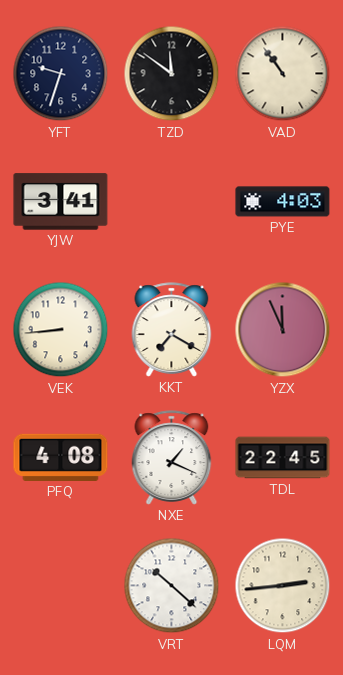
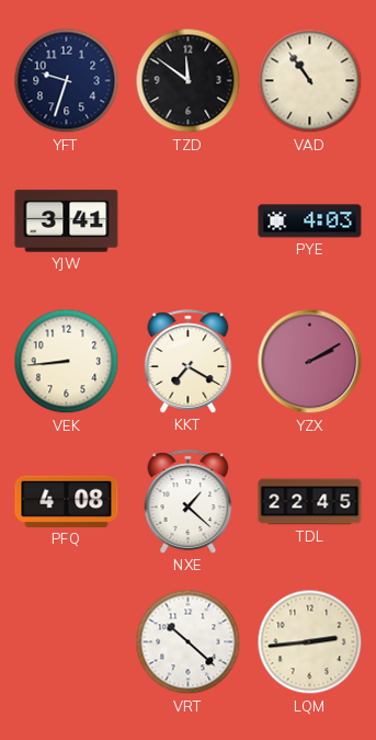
YZX: 11:56 -> 2:10 (310, 362)
NXE: 1:19 -> 1:22 (189, 502)
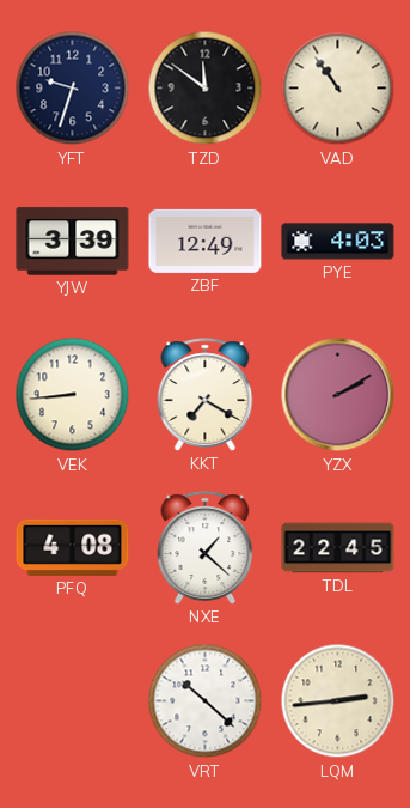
YJW: 3:41 -> 3:39 (73, 242)
ZBF: none -> 12:49 (206, 241)
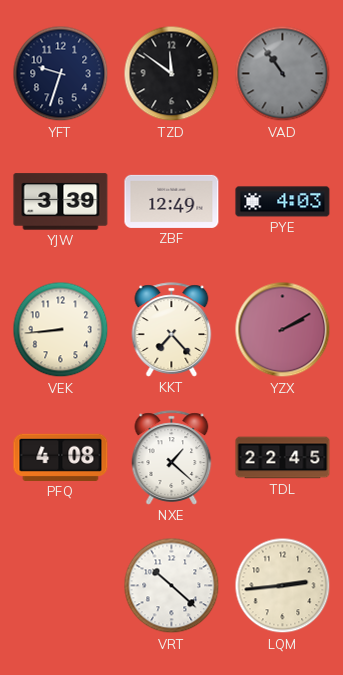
VAD dial: cream -> grey (283, 74)
KKT: 7:20 -> 7:23 (172, 330)
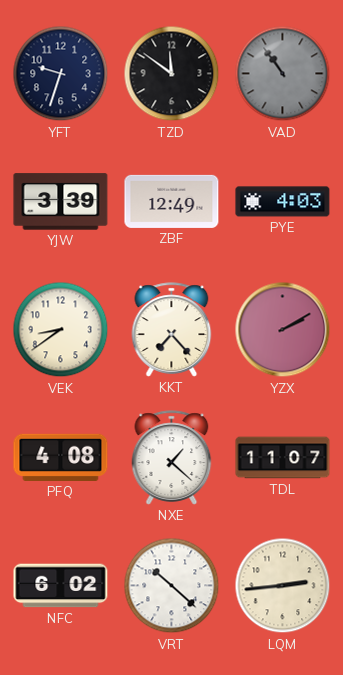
VEK: 8:44 -> 8:39 (61, 330)
TDL: 22:45 -> 11:07 (283, 458)
NFC: none -> 6:02 (61, 586)
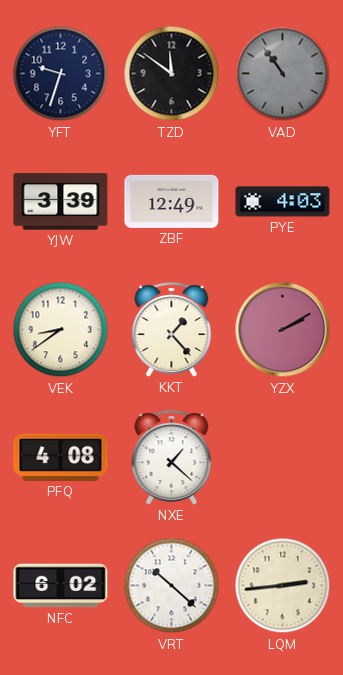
KKT: 7:23 -> 1:23 (172, 330)
TDL: 11:07 -> none (283, 458)
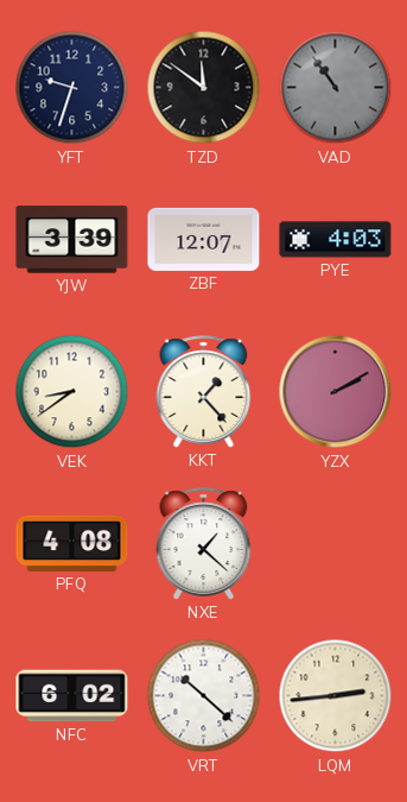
ZBF: 12:49 -> 12:07 (204, 239)
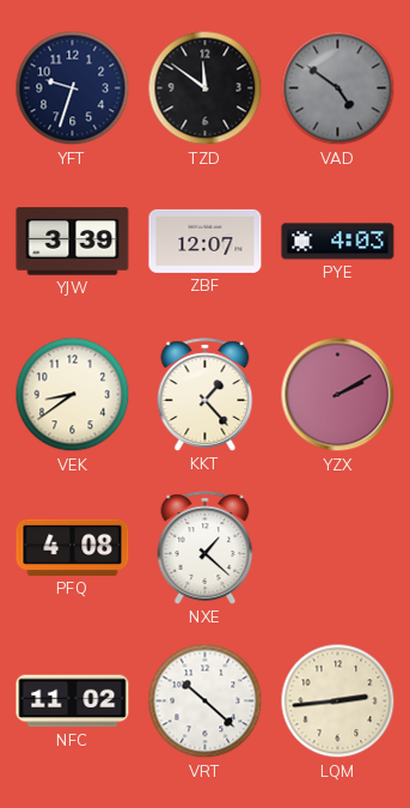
VAD: 10:54 -> 4:51 (338, 89)
NFC: 6:02 -> 11:02 (73, 701)
